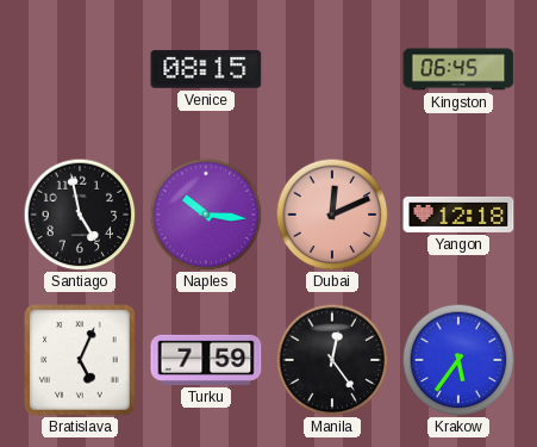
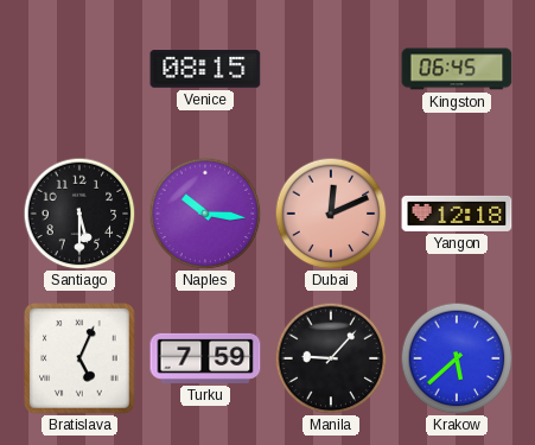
Santiago: 4:58 -> 5:30 (79, 214)
Manila: 12:24 -> 9:07 (331, 358)
Krakow: 5:36 -> 5:38 (457, 358)
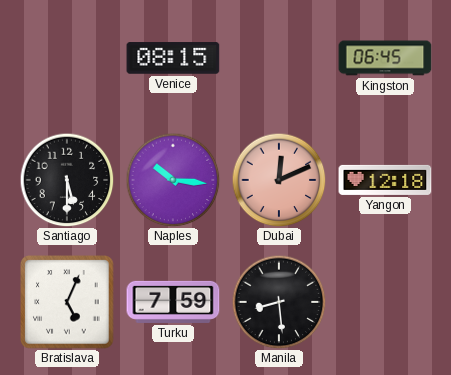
Manila: 9:07 -> 8:29 (279, 302)
Krakow: 5:38 -> none (457, 358)
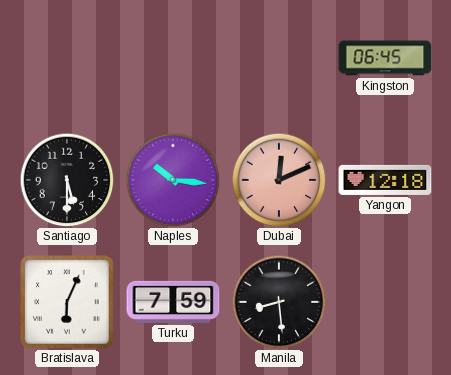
Venice: 08:15 -> none (173, 58)
Bratislava: 5:04 -> 6:04 (67, 302)
